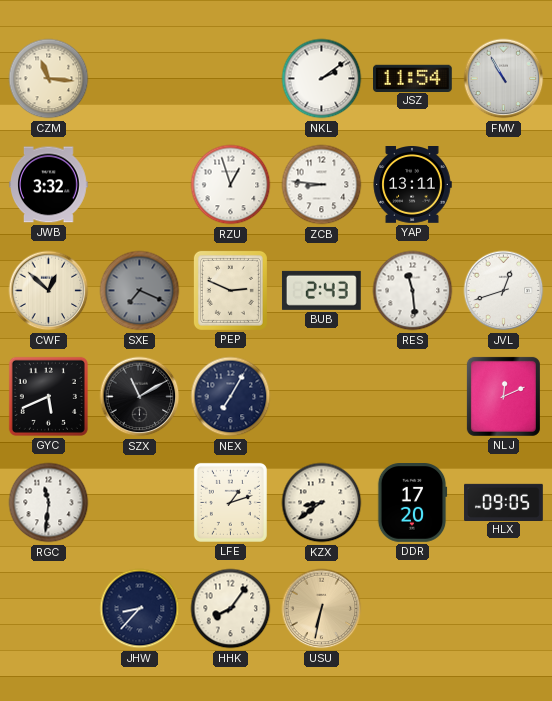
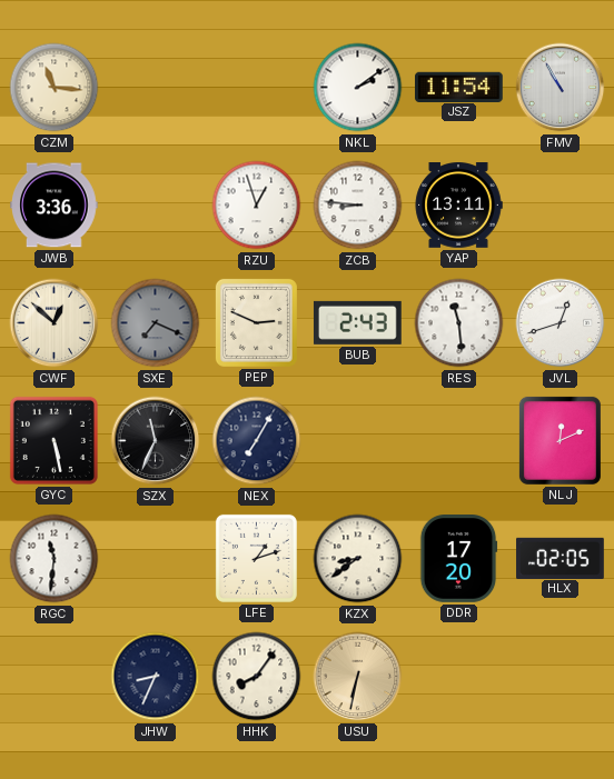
JWB: 3:32 -> 3:36 (55, 206)
GYC: 5:41 -> 5:28 (53, 440)
SZX: 11:10 -> 11:34 (156, 441)
HLX: 09:05 -> 02:05 (561, 558)
JHW: 8:37 -> 8:34 (156, 677)
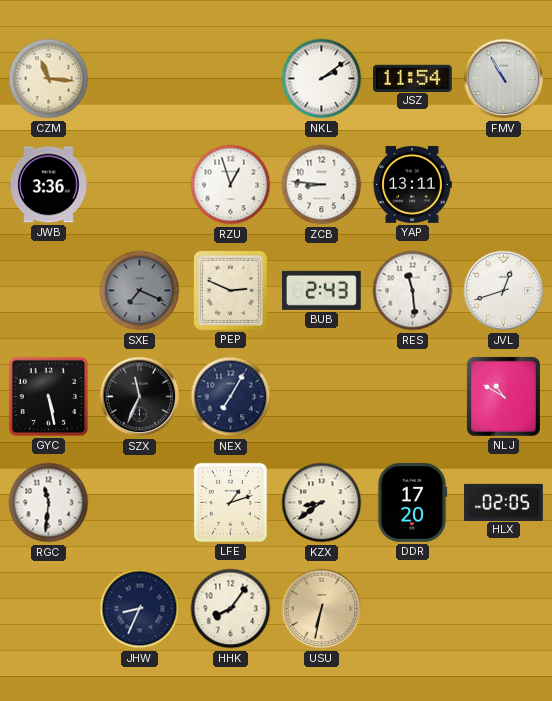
CWF: 12:52 -> none (55, 323)
NLJ: 12:11 -> 10:50 (503, 396)
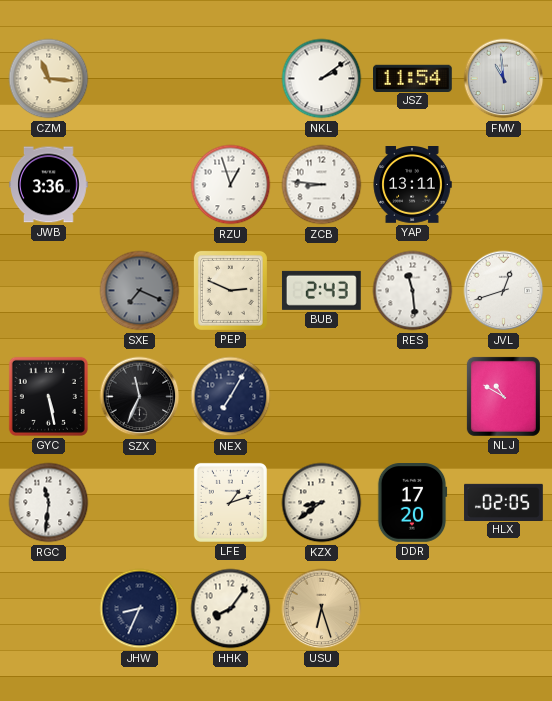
FMV: 10:55 -> 10:59 (504, 79)
USU: 6:32 -> 6:27 (322, 609)
